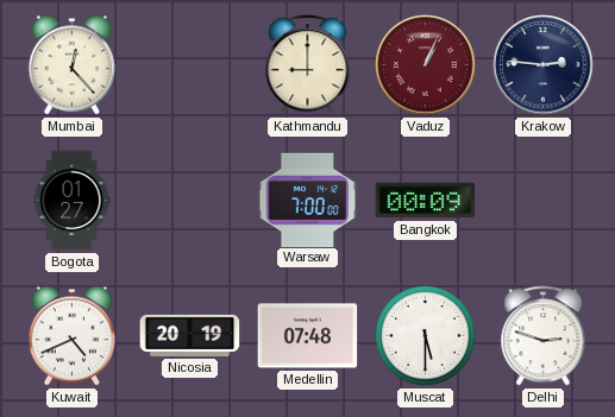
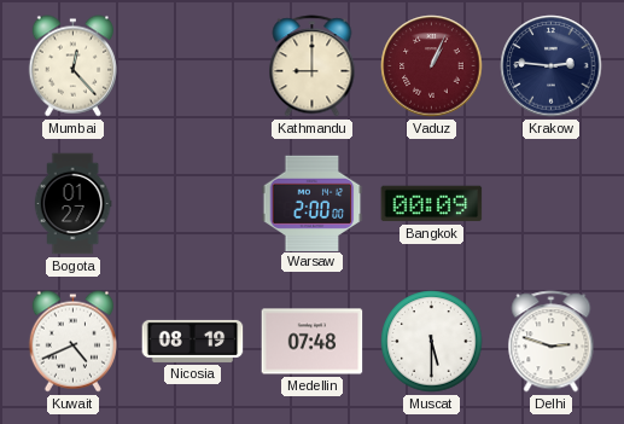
Warsaw: 7:00 -> 2:00 (313, 203)
Nicosia: 20:19 -> 08:19 (193, 341)
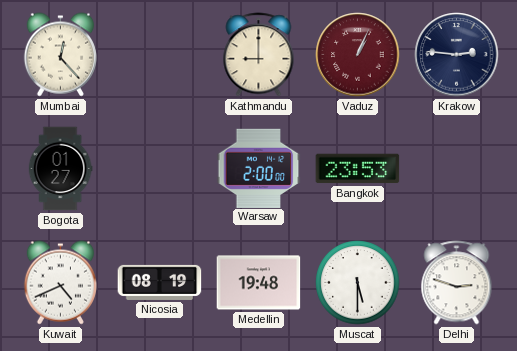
Bangkok: 00:09 -> 23:53 (358, 169)
Medellin: 07:48 -> 19:48 (259, 283)
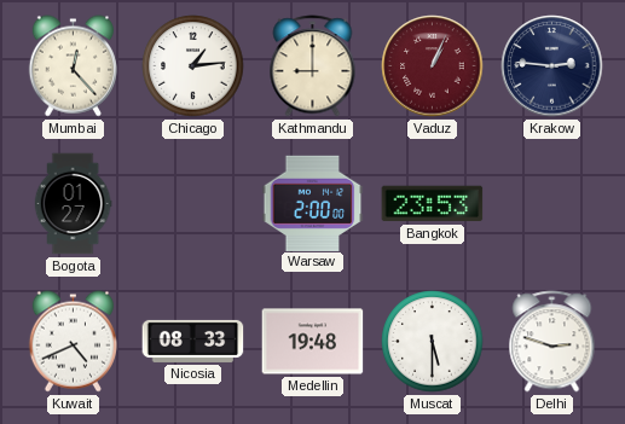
Chicago: none -> 1:14 (193, 66)
Nicosia: 08:19 -> 08:33 (193, 341)
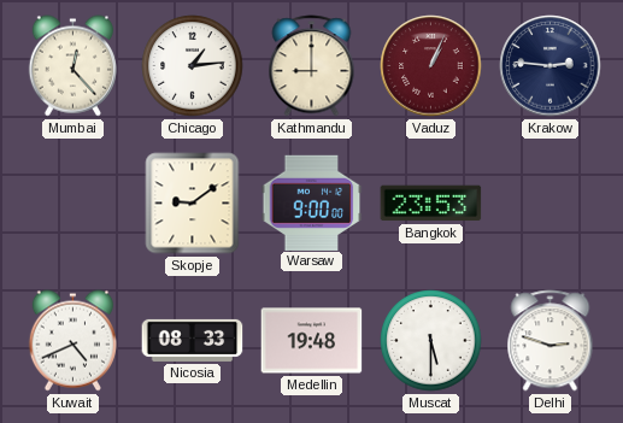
Bogota: 01:27 -> none (73, 204)
Skopje: none -> 9:09 (193, 204)
Warsaw: 2:00 -> 9:00 (312, 202)
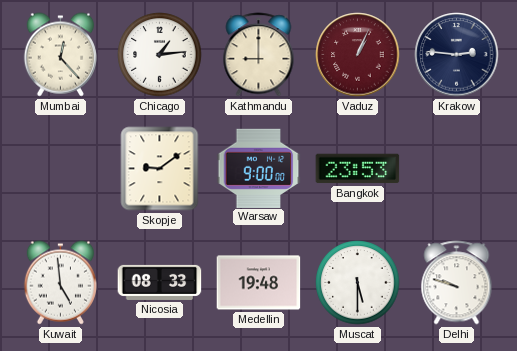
Kuwait: 4:41 -> 4:59 (60, 283)
Delhi: 2:48 -> 9:48 (457, 283)
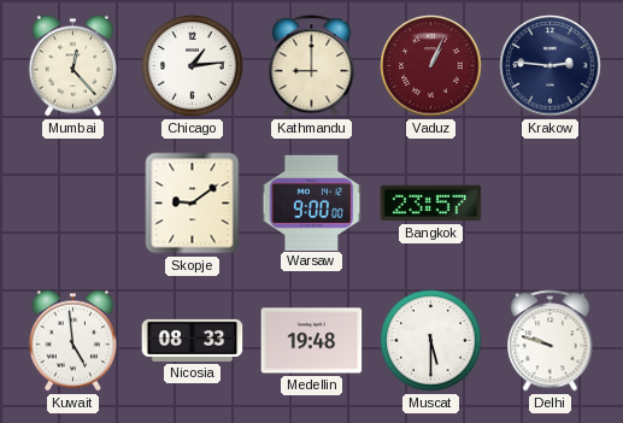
Bangkok: 23:53 -> 23:57 (431, 204)
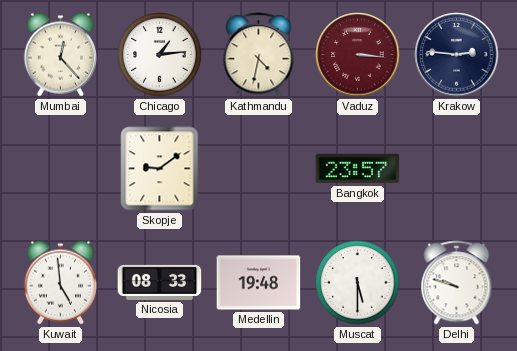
Kathmandu: 9:00 -> 4:32 (259, 55)
Vaduz: 1:04 -> 3:16 (358, 55)
Warsaw: 9:00 -> none (312, 202)
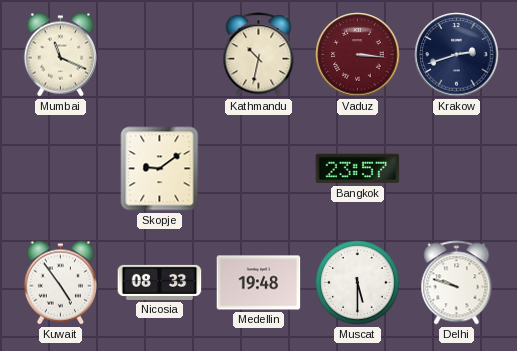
Mumbai: 12:23 -> 11:19 (60, 55)
Chicago: 1:14 -> none (160, 55)
Kathmandu: 4:32 -> 10:32 (259, 55)
Krakow: 2:46 -> 2:42 (457, 55)
Kuwait: 4:59 -> 4:54 (60, 283)
